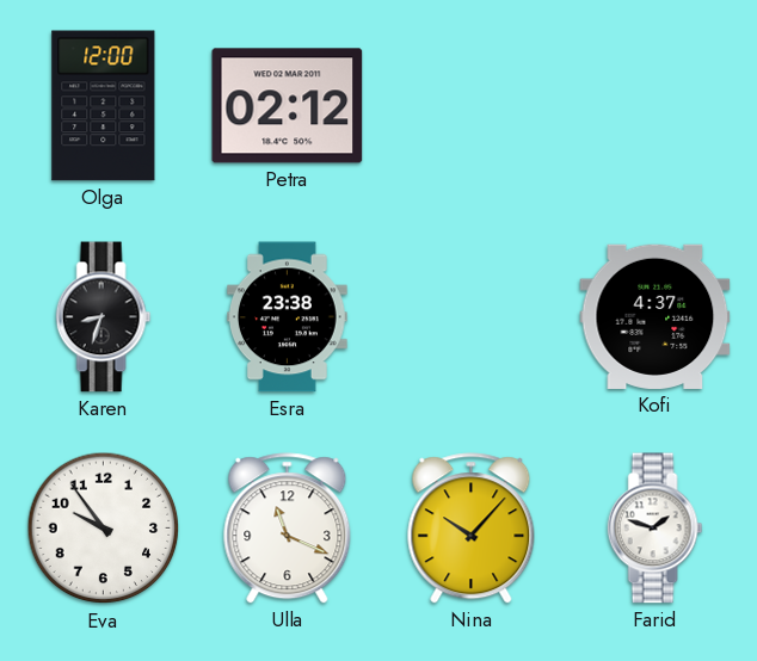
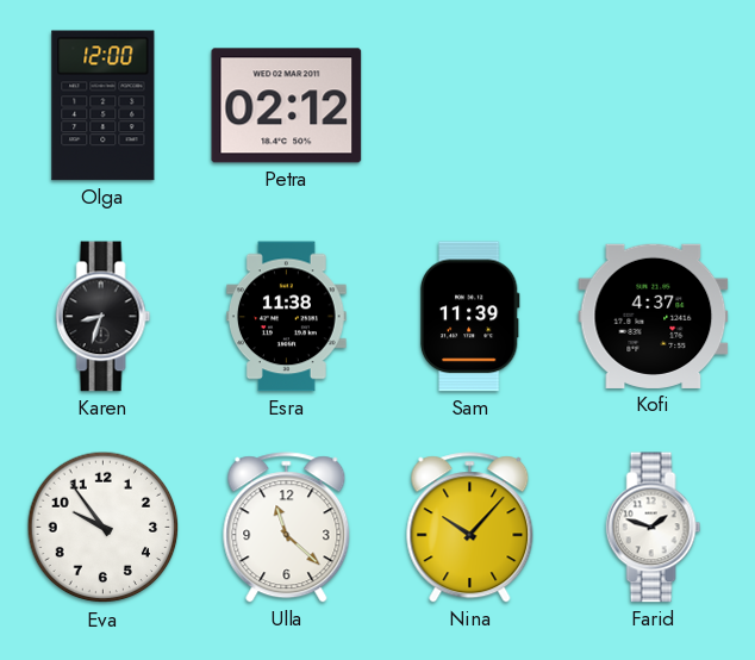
Esra: 23:38 -> 11:38 (287, 317)
Sam: none -> 11:39 (469, 317)
Ulla: 11:19 -> 11:22 (287, 528)
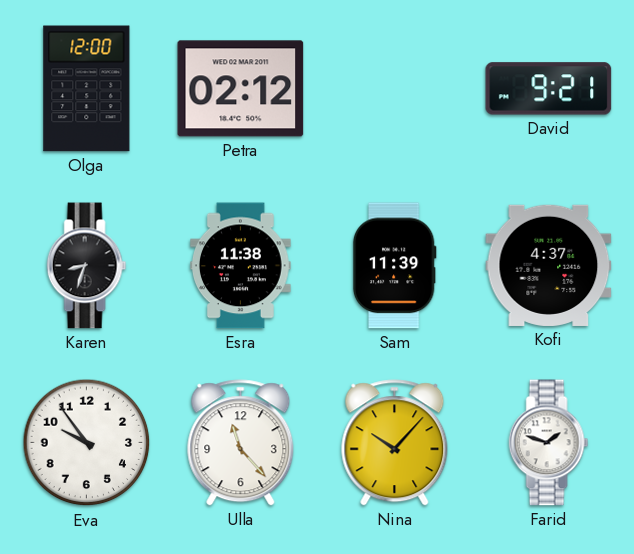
David: none -> 9:21 (549, 89)
Ulla: 11:22 -> 11:23 (241, 443)
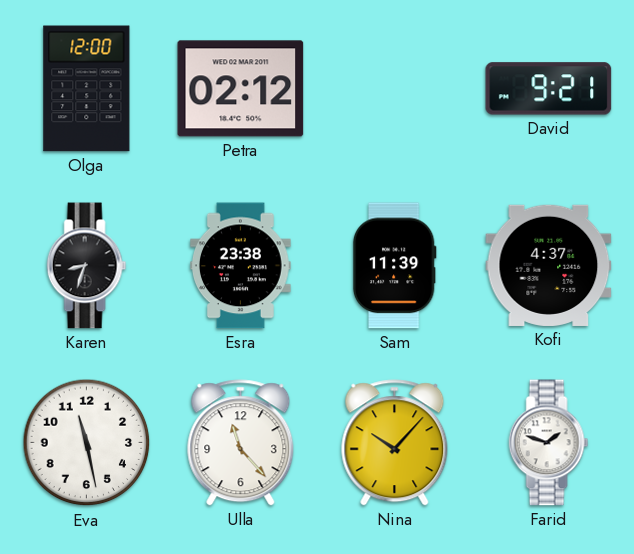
Esra: 11:38 -> 23:38 (241, 266)
Eva: 9:54 -> 11:28 (87, 443)
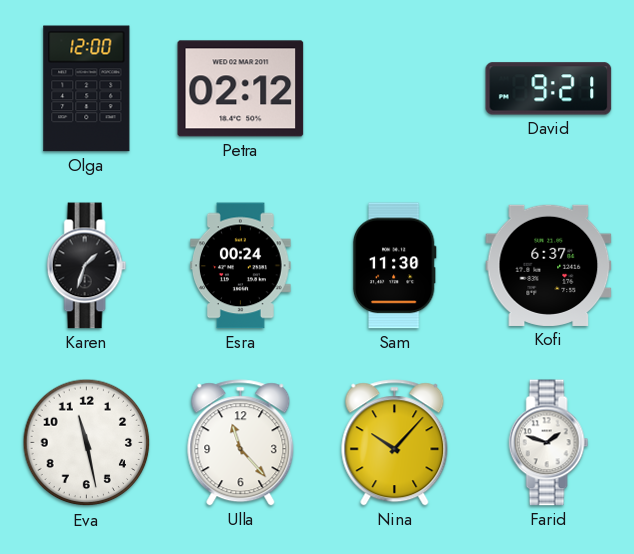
Karen: 8:33 -> 1:33 (87, 266)
Esra: 23:38 -> 00:24 (241, 266)
Sam: 11:39 -> 11:30 (394, 266)
Kofi: 4:37 -> 6:37 (549, 265)
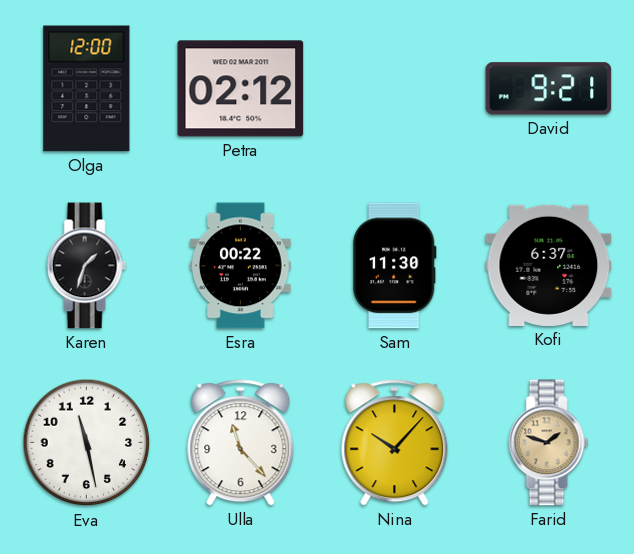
Esra: 00:24 -> 00:22 (241, 266)
Farid dial: white -> champagne (549, 443)
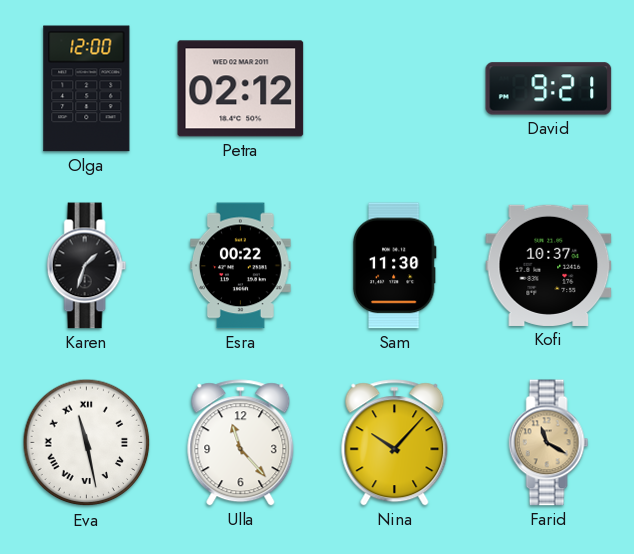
Kofi: 6:37 -> 10:37 (549, 265)
Eva numerals: Arabic -> Roman (87, 443)
Farid: 1:48 -> 11:20 (549, 443)
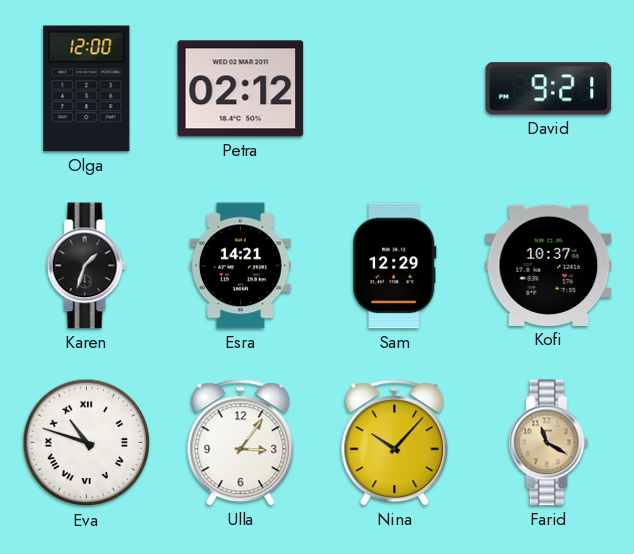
Esra: 00:22 -> 14:21 (241, 266)
Sam: 11:30 -> 12:29 (394, 266)
Eva: 11:28 -> 10:48 (87, 443)
Ulla: 11:23 -> 3:06 (241, 443)
